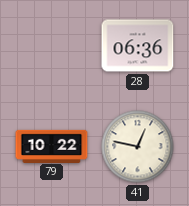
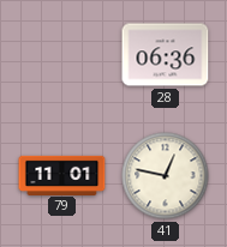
79: 10:22 -> 11:01 (62, 175)
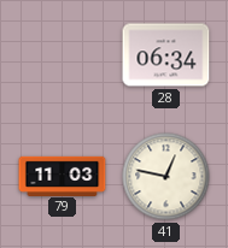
28: 06:36 -> 06:34 (166, 55)
79: 11:01 -> 11:03 (63, 176)
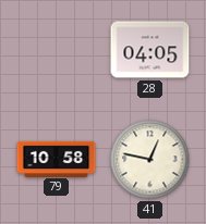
28: 06:34 -> 04:05 (150, 50)
79: 11:03 -> 10:58 (57, 159)
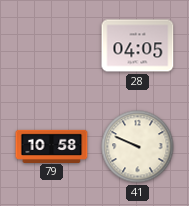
41: 12:47 -> 9:49 (138, 147)
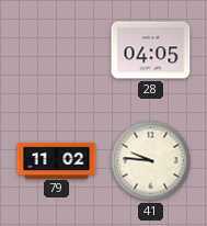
79: 10:58 -> 11:02 (57, 160)
41: 9:49 -> 9:46 (151, 161)
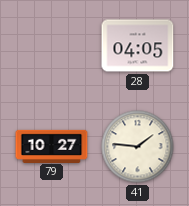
79: 11:02 -> 10:27 (52, 146)
41: 9:46 -> 1:46 (138, 147)
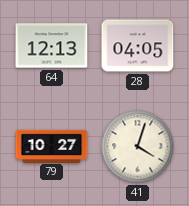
64: none -> 12:13 (52, 46)
41: 1:46 -> 4:03 (138, 147)
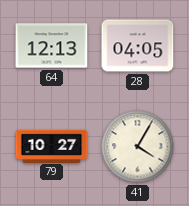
41: 4:03 -> 4:05 (138, 147)
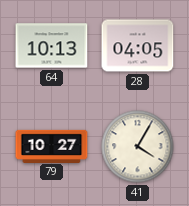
64: 12:13 -> 10:13 (52, 46)
